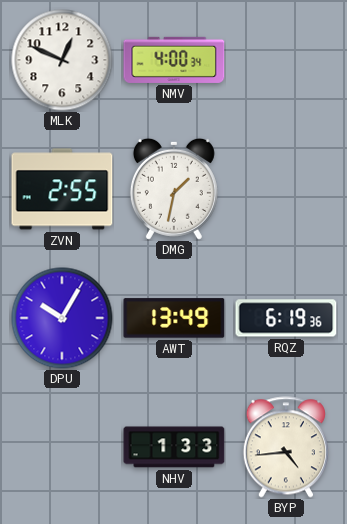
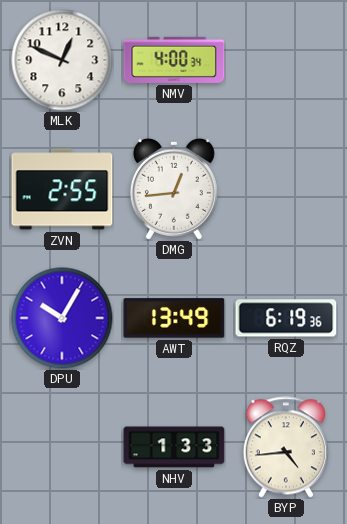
DMG: 1:32 -> 12:44 (174, 189)
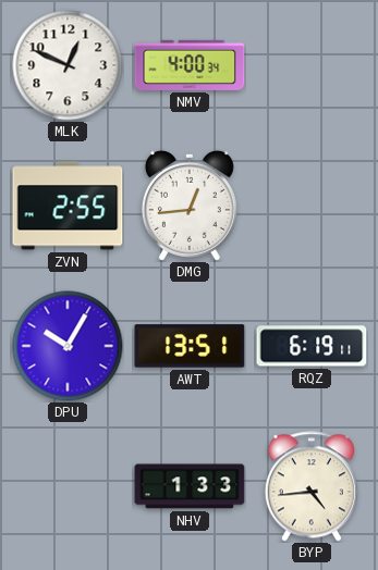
AWT: 13:49 -> 13:51 (190, 346)
RQZ: 6:19:36 -> 6:19:11 (312, 346)
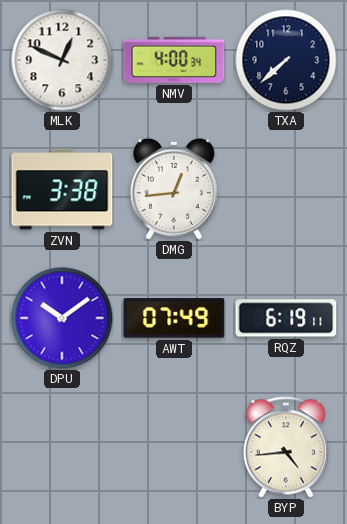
TXA: none -> 7:38 (286, 60)
ZVN: 2:55 -> 3:38 (62, 189)
DPU: 10:05 -> 10:09 (62, 318)
AWT: 13:51 -> 07:49 (174, 318)
NHV: 1:33 -> none (190, 486)
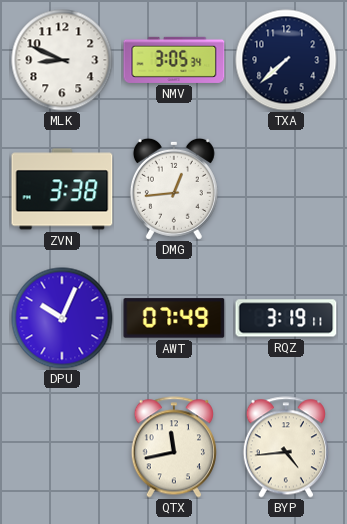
MLK: 12:49 -> 8:49 (62, 60)
NMV: 4:00 -> 3:05 (174, 60)
DPU: 10:09 -> 10:04 (62, 318)
RQZ: 6:19 -> 3:19 (286, 318)
QTX: none -> 11:43 (174, 447)
